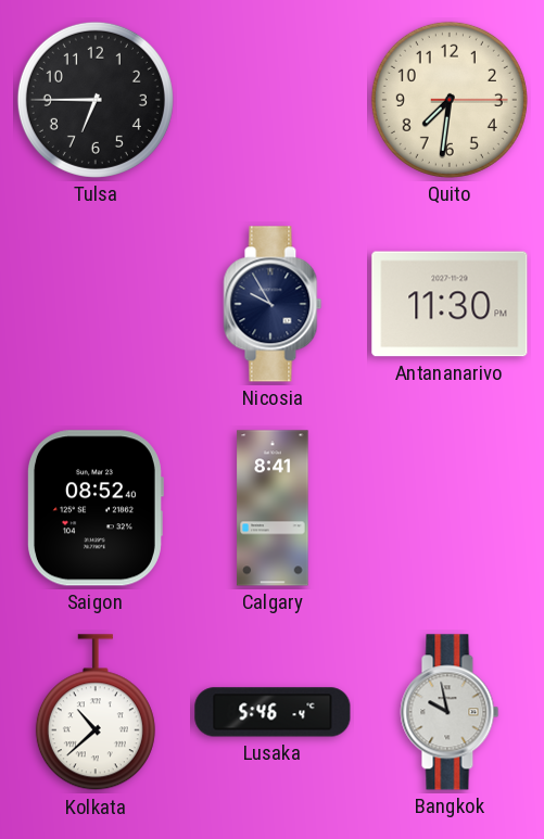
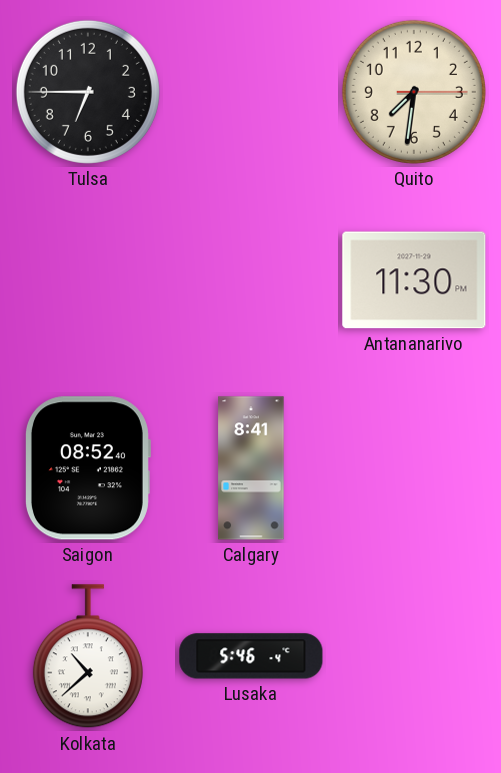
Nicosia: 9:55 -> none (273, 304)
Bangkok: 9:58 -> none (450, 712)
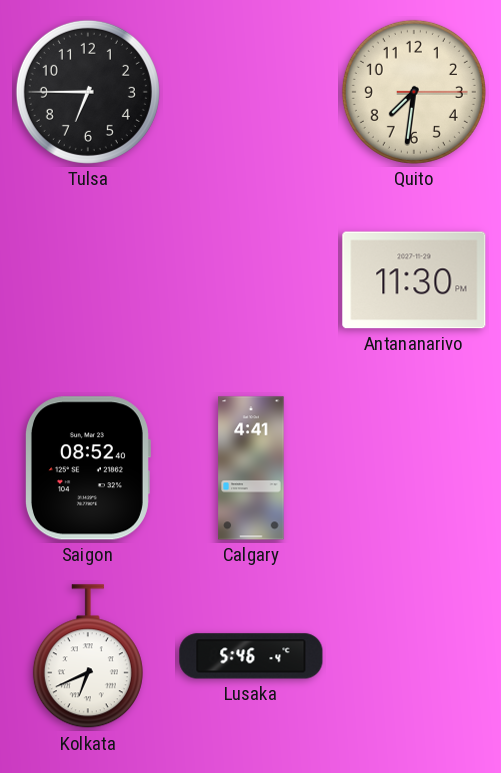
Calgary: 8:41 -> 4:41 (251, 468)
Kolkata: 10:38 -> 6:41 (88, 657)
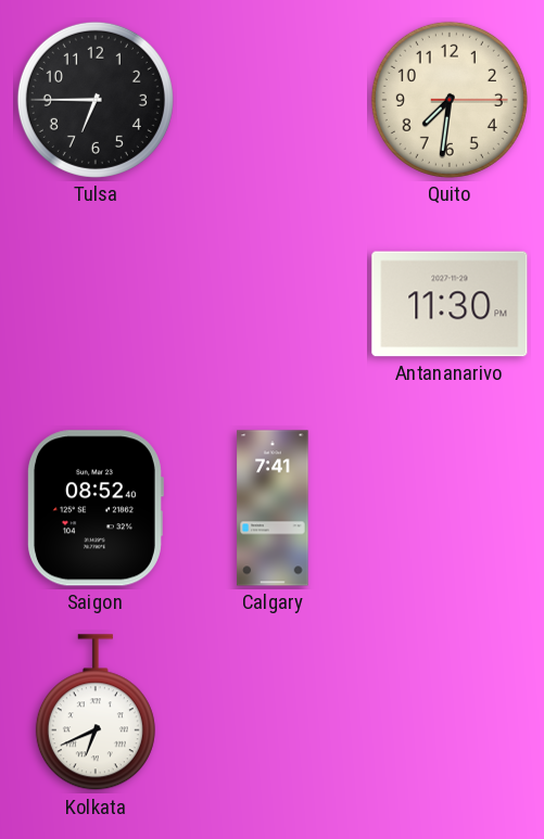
Calgary: 4:41 -> 7:41 (273, 508)
Lusaka: 5:46 -> none (251, 656)
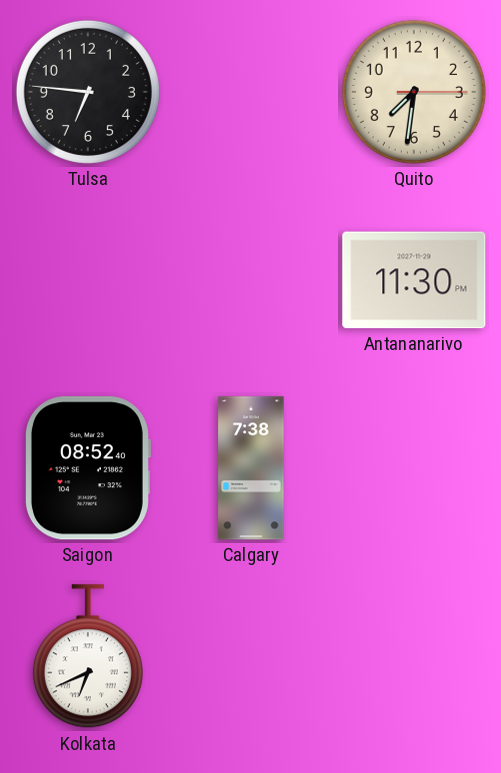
Tulsa: 6:45 -> 6:46 (88, 92)
Calgary: 7:41 -> 7:38 (251, 468)
